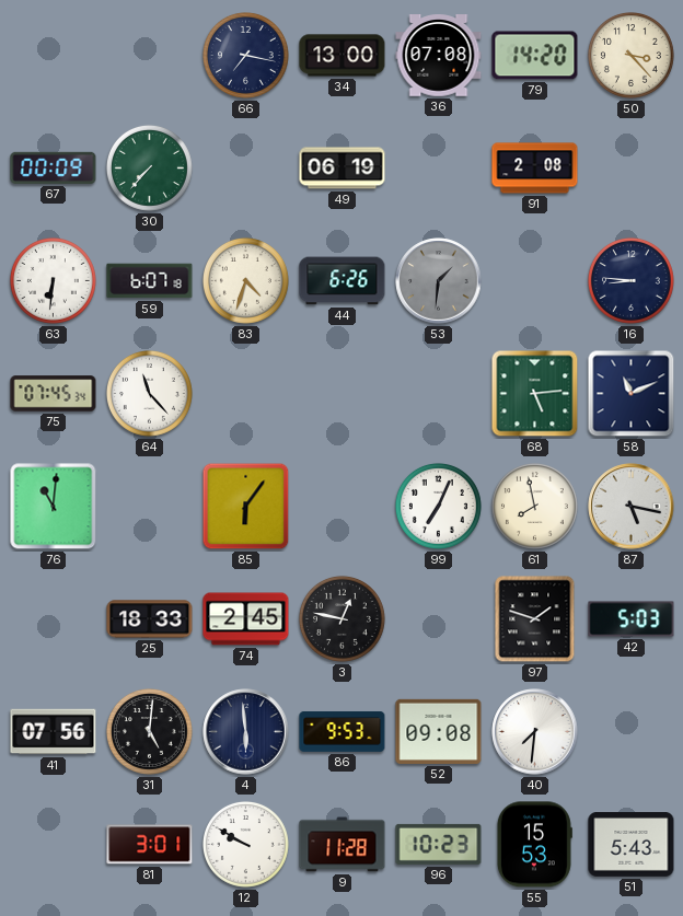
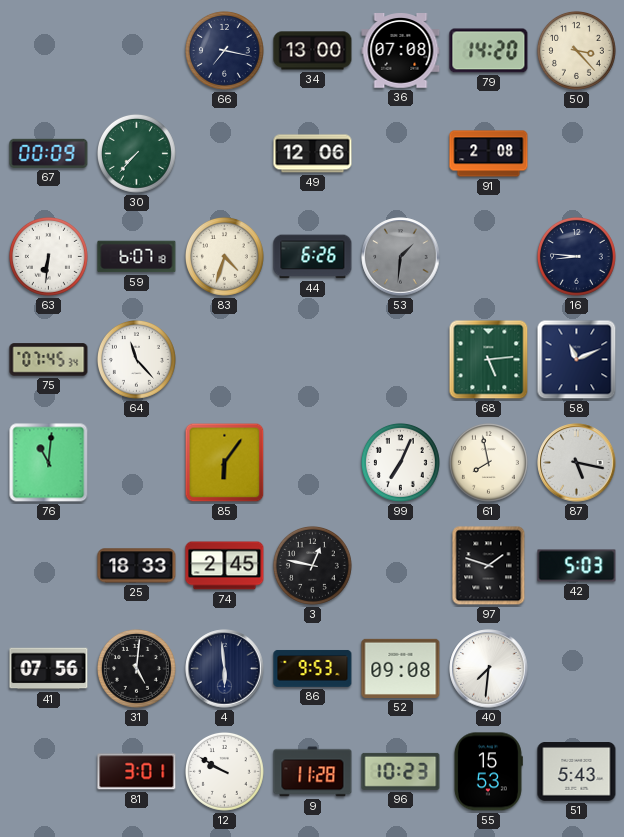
49: 06:19 -> 12:06 (313, 154)
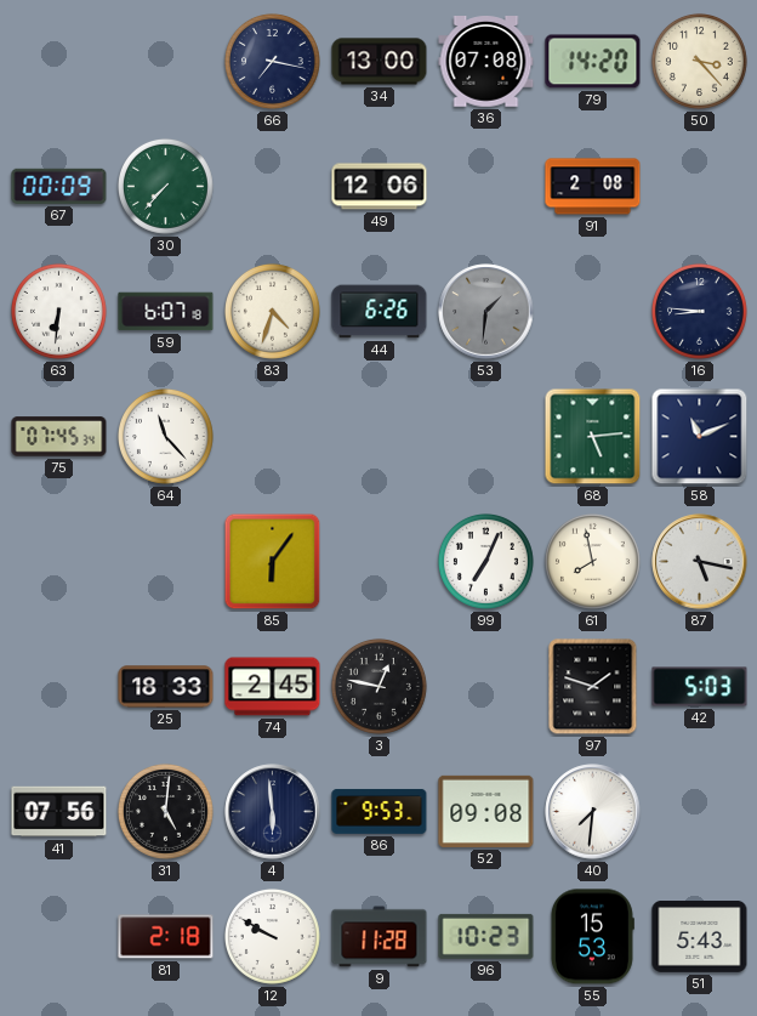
76: 11:01 -> none (49, 463)
81: 3:01 -> 2:18 (166, 937)
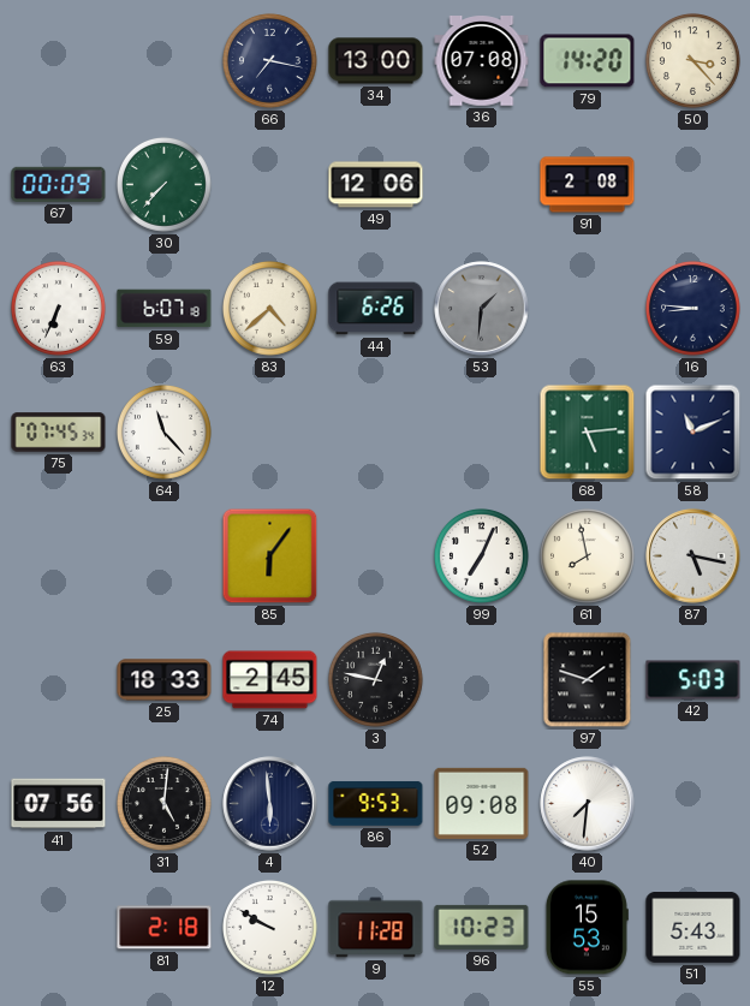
63: 6:31 -> 6:34 (58, 308)
83: 4:33 -> 4:38 (269, 308)
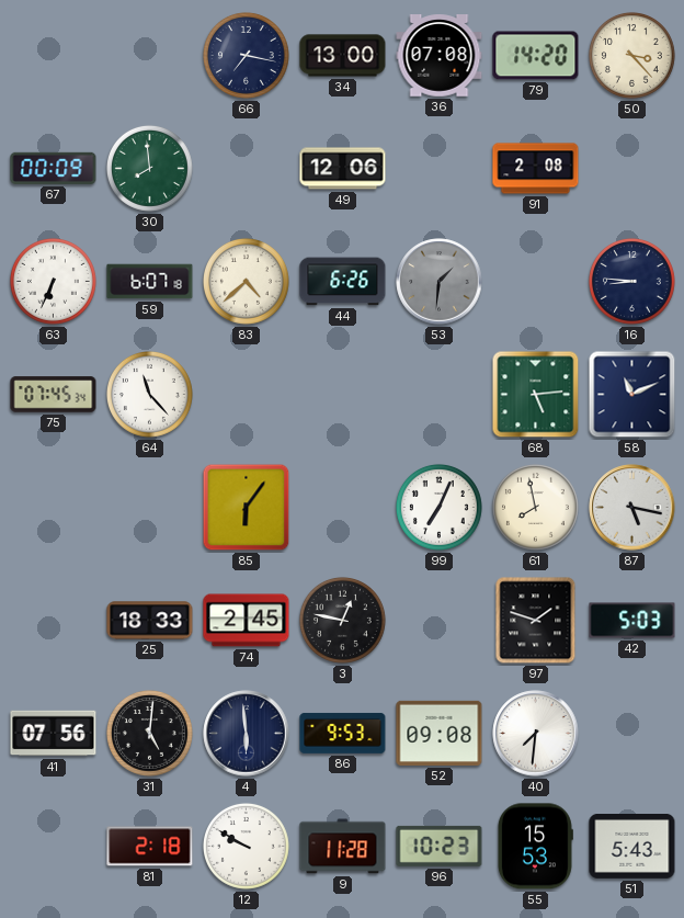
30: 7:37 -> 7:59 (149, 168)
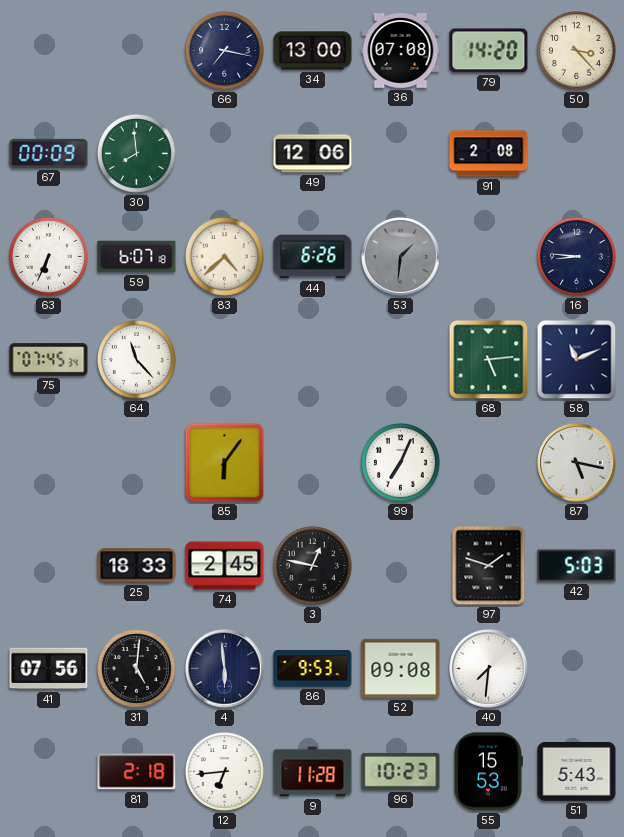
61: 7:58 -> none (535, 507)
12: 9:50 -> 6:44 (224, 771)
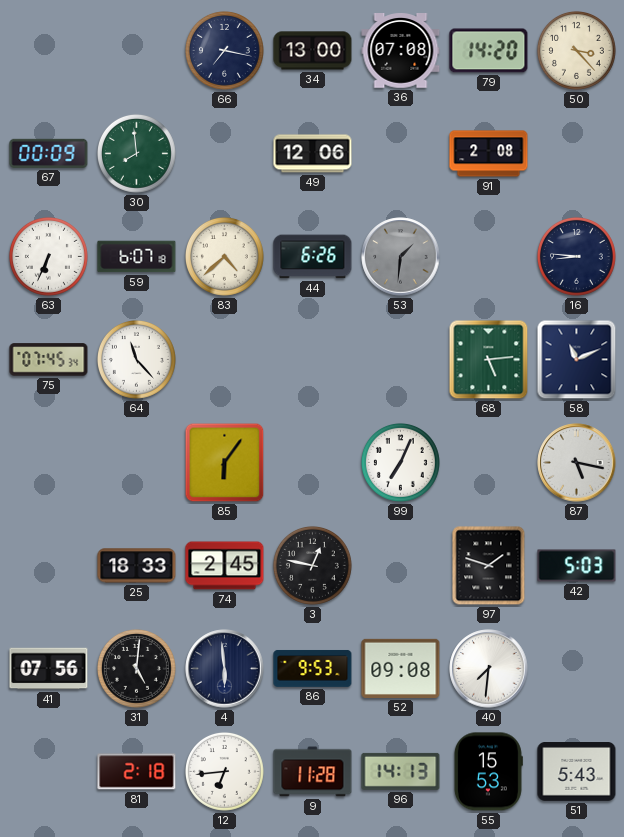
96: 10:23 -> 14:13 (401, 771)
